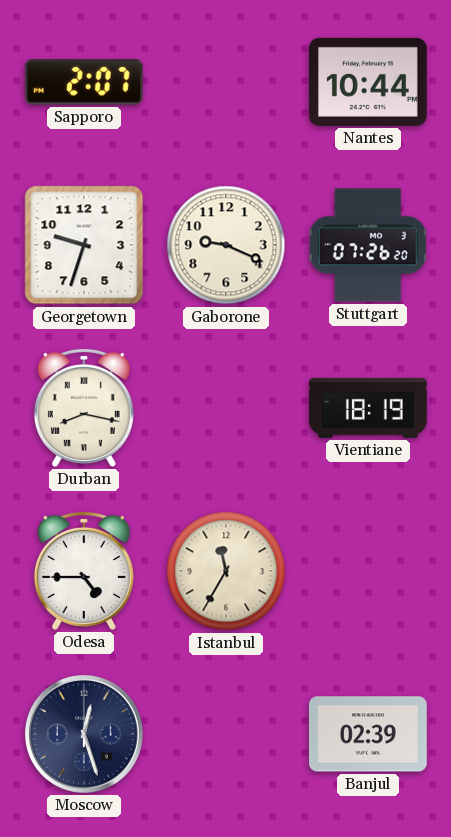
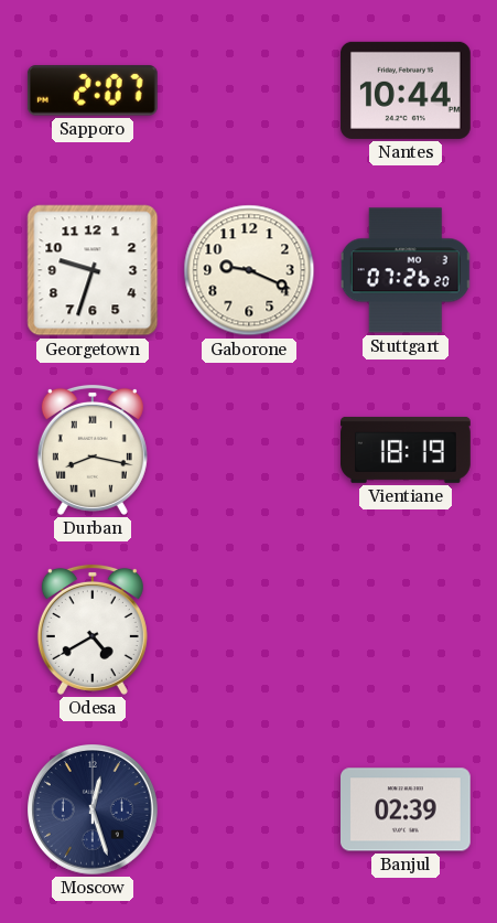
Odesa: 4:45 -> 4:40 (93, 630)
Istanbul: 11:35 -> none (226, 571)
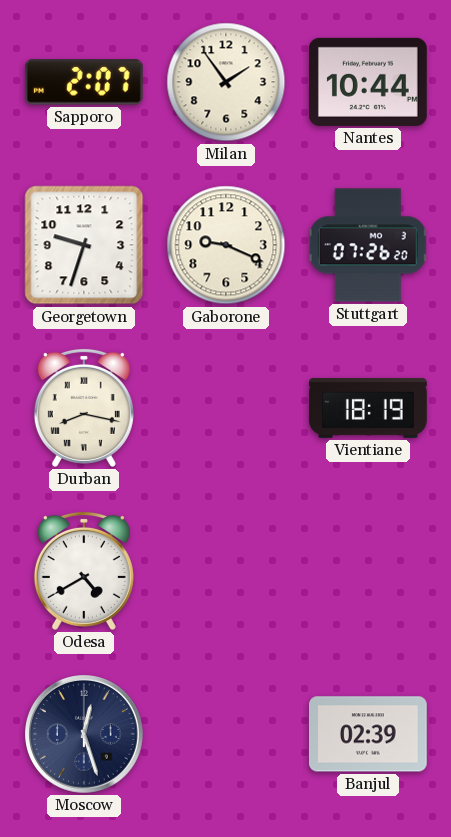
Milan: none -> 1:54 (226, 82)
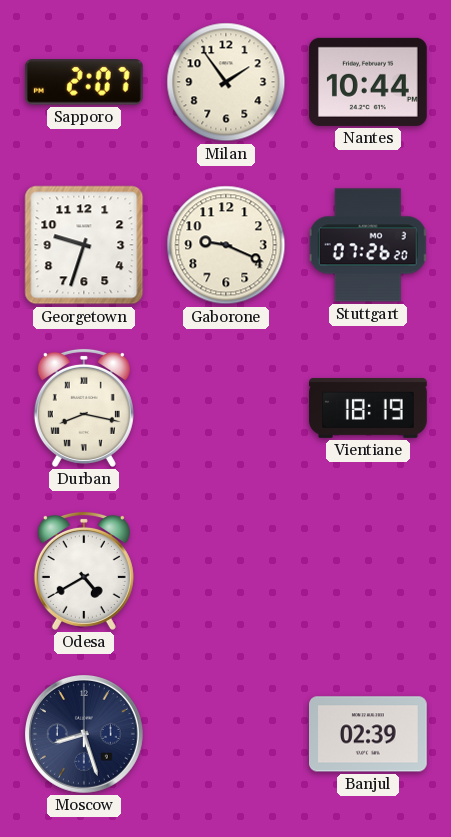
Moscow: 12:27 -> 8:27 (85, 735)
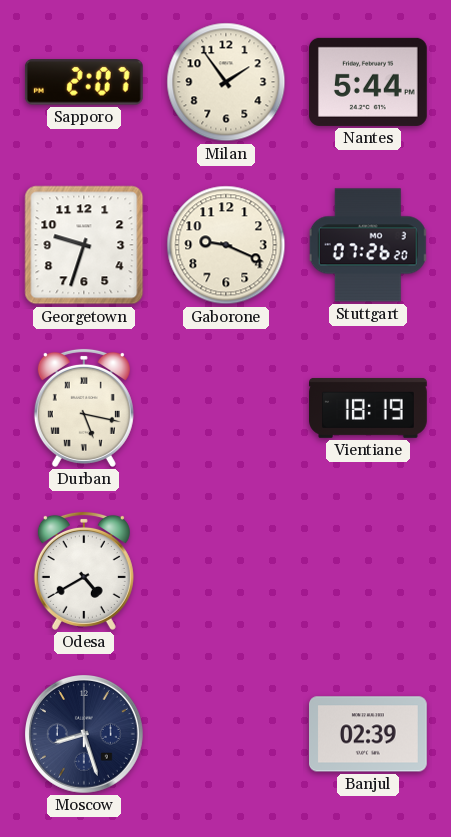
Nantes: 10:44 -> 5:44 (369, 82)
Durban: 8:17 -> 5:17 (84, 408)
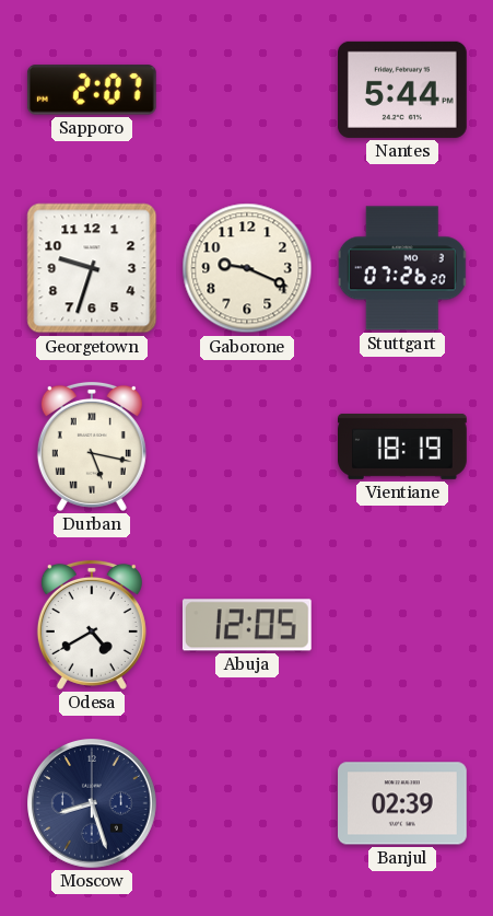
Milan: 1:54 -> none (226, 82)
Abuja: none -> 12:05 (247, 625)
